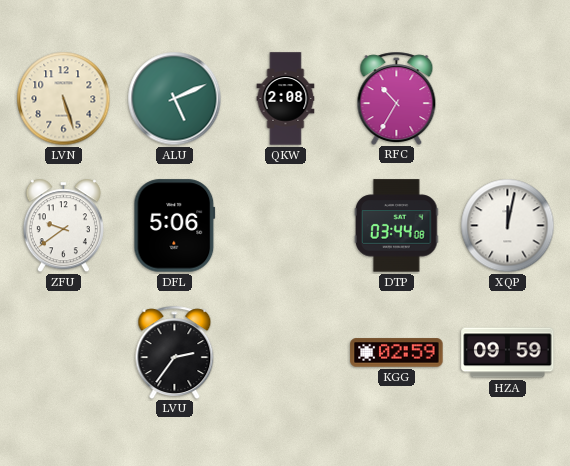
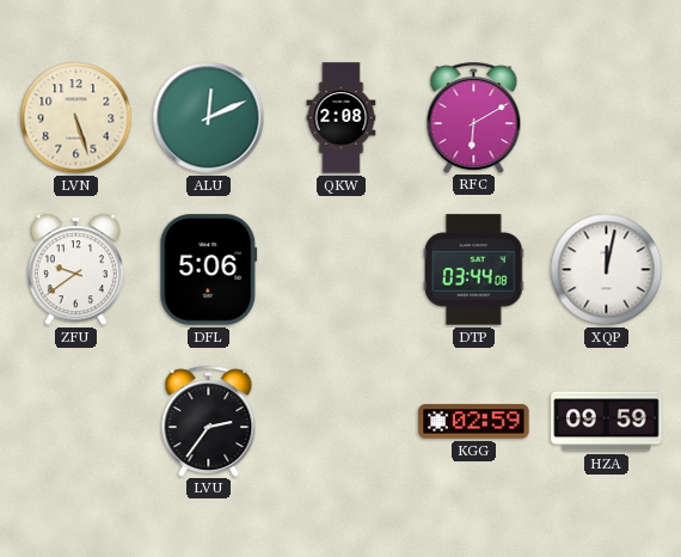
ALU: 5:11 -> 12:11 (209, 118)
RFC: 10:35 -> 6:10 (474, 117)
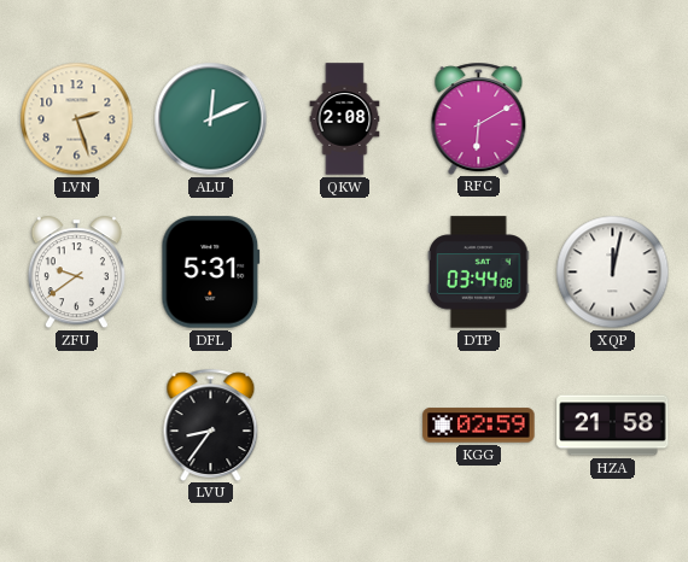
LVN: 5:27 -> 2:27 (77, 119)
DFL: 5:06 -> 5:31 (211, 273)
LVU: 2:36 -> 8:36 (211, 425)
HZA: 09:59 -> 21:58 (613, 426)
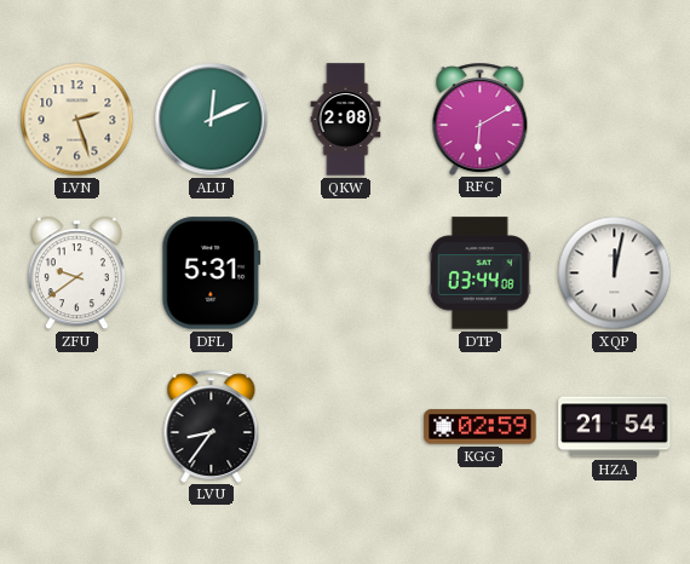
HZA: 21:58 -> 21:54 (615, 427)
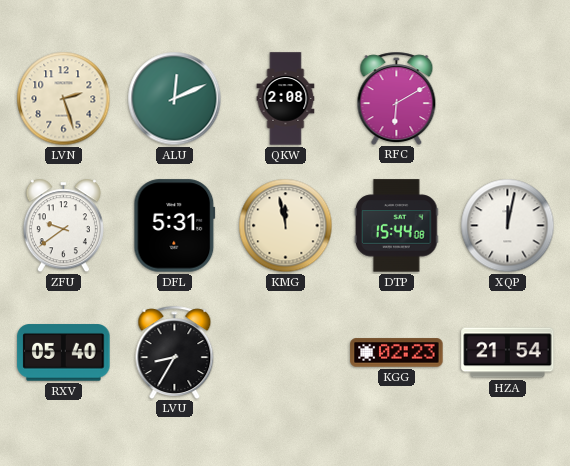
KMG: none -> 11:58 (286, 226)
DTP: 03:44 -> 15:44 (397, 226)
RXV: none -> 05:40 (64, 353)
LVU: 8:36 -> 8:35 (175, 352)
KGG: 02:59 -> 02:23 (397, 353)
